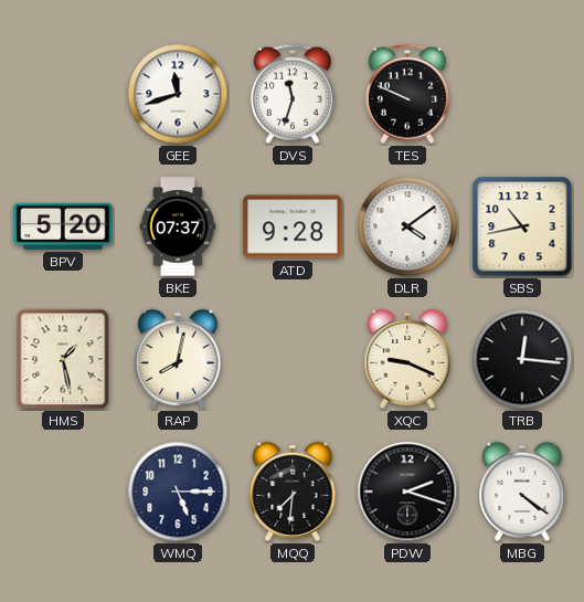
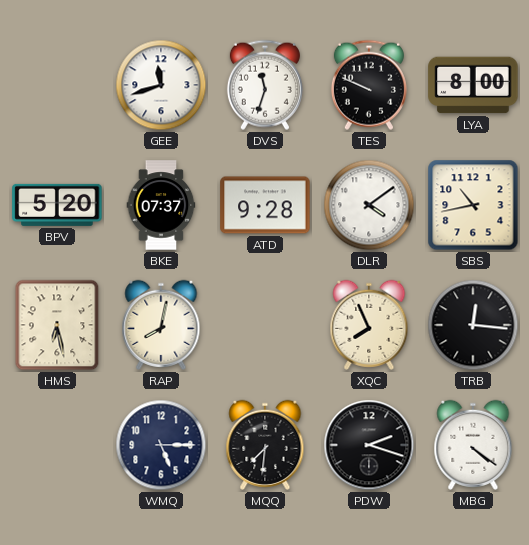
LYA: none -> 8:00 (473, 85)
HMS: 1:28 -> 6:28 (57, 325)
XQC: 9:19 -> 7:56 (369, 325)
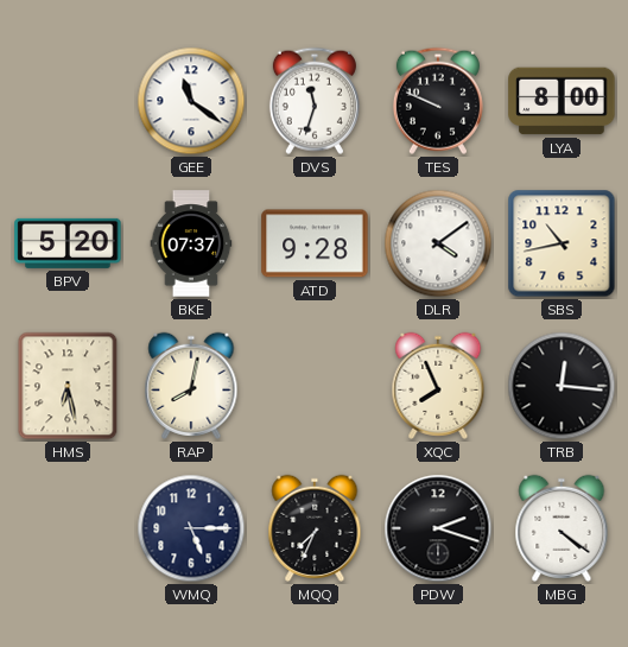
GEE: 11:42 -> 11:21 (191, 101)
MQQ: 7:31 -> 7:34 (315, 528)
